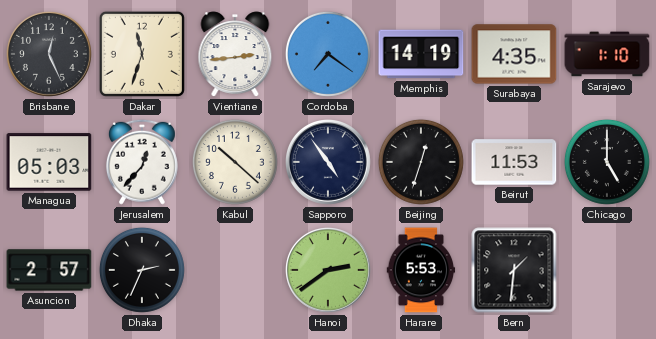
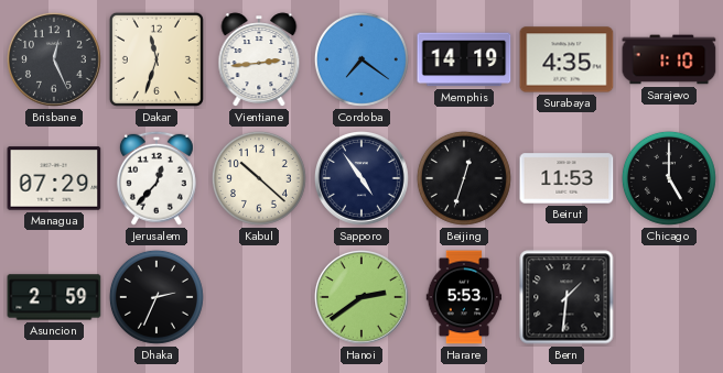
Managua: 05:03 -> 07:29 (54, 178)
Asuncion: 2:57 -> 2:59 (54, 297)
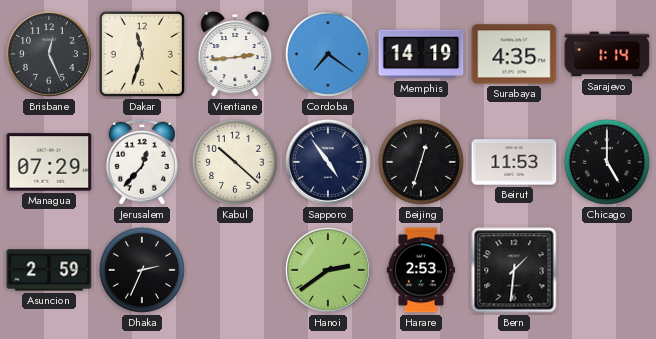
Sarajevo: 1:10 -> 1:14 (607, 54)
Harare: 5:53 -> 2:53 (421, 270)
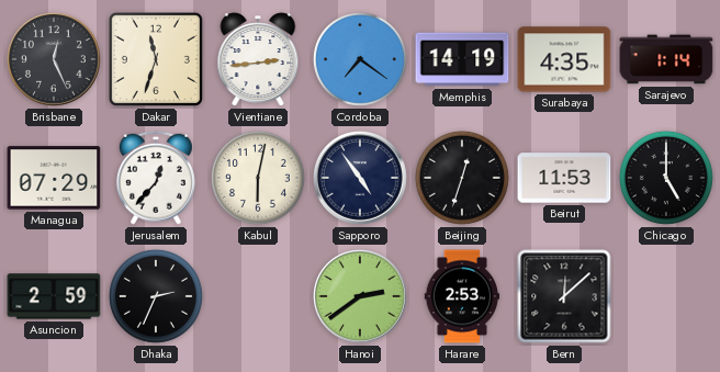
Kabul: 10:22 -> 6:02 (258, 178)
Bern: 1:31 -> 12:08 (564, 296)
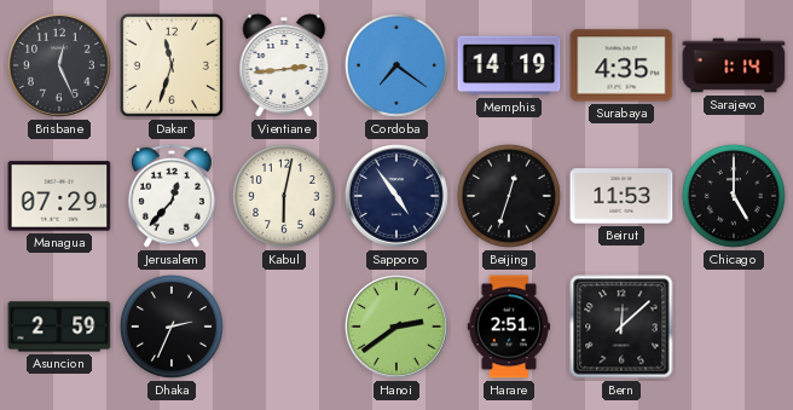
Harare: 2:53 -> 2:51 (509, 327)
